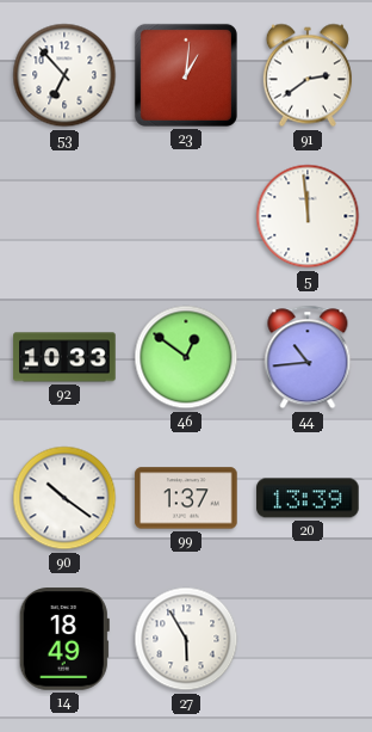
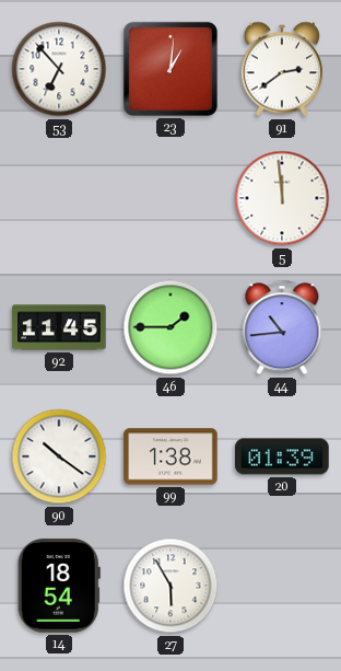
92: 10:33 -> 11:45 (59, 327)
46: 12:51 -> 1:45 (170, 327)
99: 1:37 -> 1:38 (170, 456)
20: 13:39 -> 01:39 (282, 456)
14: 18:49 -> 18:54 (59, 586)
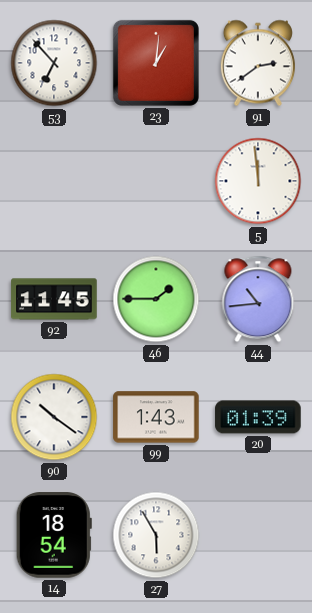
99: 1:38 -> 1:43 (156, 417)
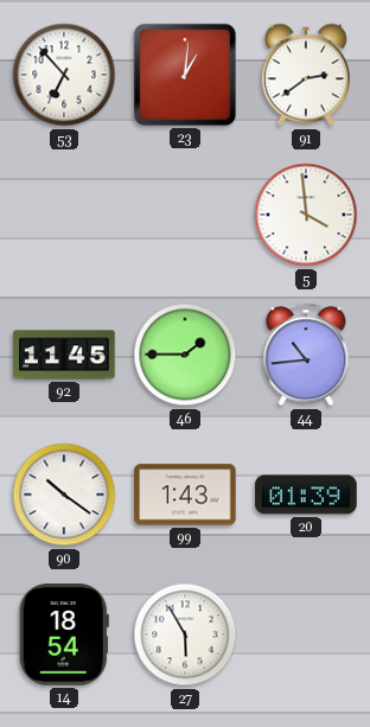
5: 11:59 -> 3:59 (306, 215)
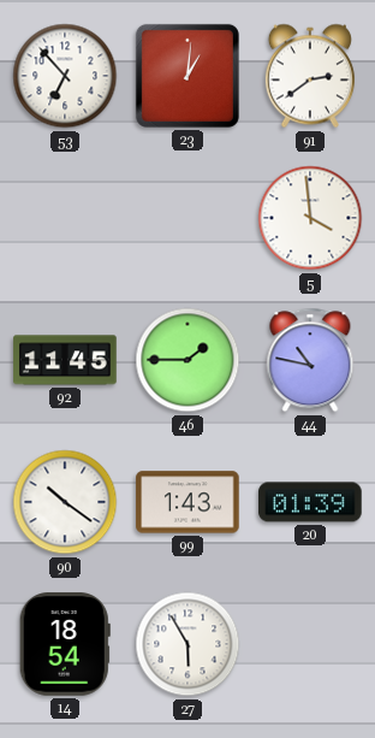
44: 10:44 -> 10:47 (310, 360)
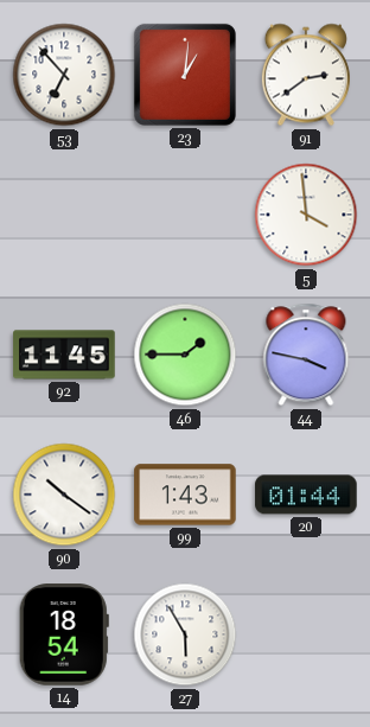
44: 10:47 -> 3:47 (306, 355)
20: 01:39 -> 01:44 (306, 495)
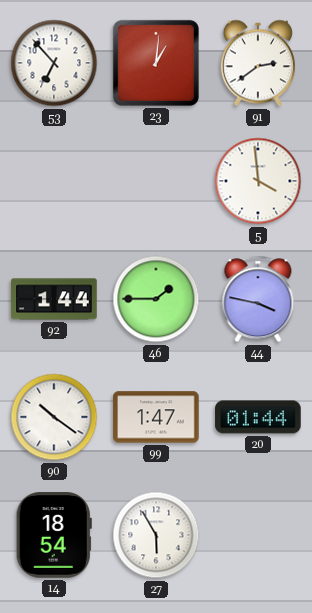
92: 11:45 -> 1:44 (54, 299)
99: 1:43 -> 1:47 (156, 417)
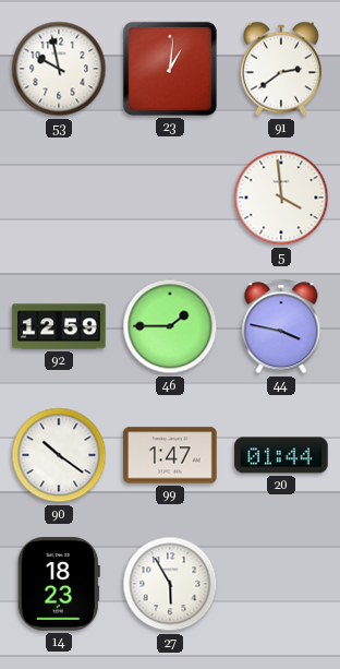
53: 6:53 -> 9:58 (59, 69)
92: 1:44 -> 12:59 (59, 326)
14: 18:54 -> 18:23 (59, 584)
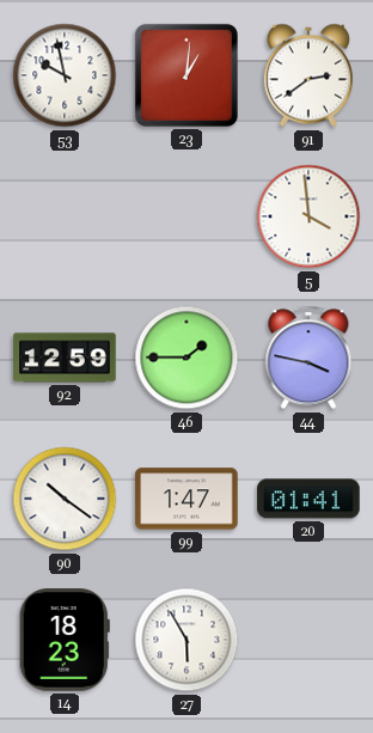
20: 01:44 -> 01:41 (308, 499)
